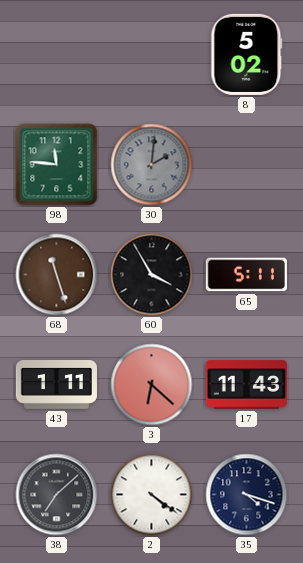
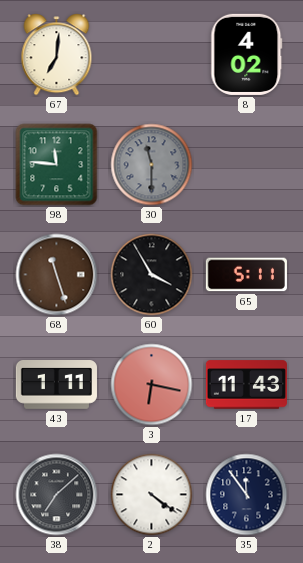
67: none -> 7:01 (57, 55)
8: 5:02 -> 4:02 (247, 54)
30: 2:01 -> 11:30 (152, 165)
3: 6:22 -> 6:17 (152, 385)
35: 4:18 -> 11:54 (247, 495)
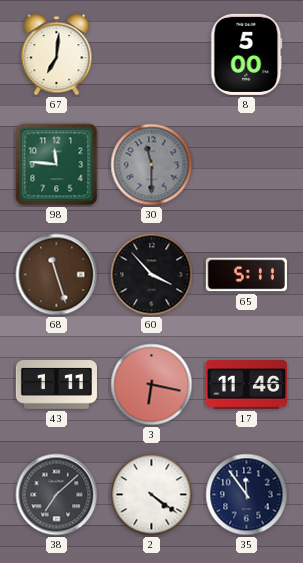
8: 4:02 -> 5:00 (247, 54)
60: 3:55 -> 3:53 (152, 275)
17: 11:43 -> 11:46 (246, 385)
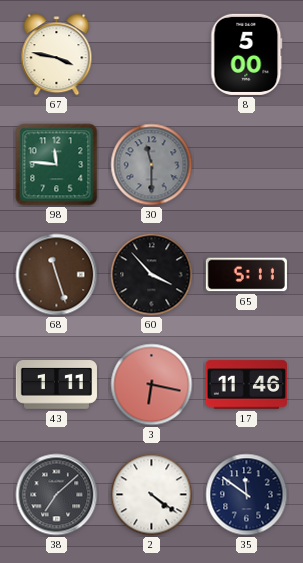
67: 7:01 -> 3:47 (57, 55)
35: 11:54 -> 11:51 (247, 495)
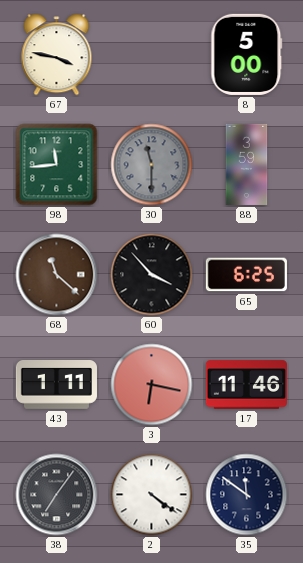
98: 11:46 -> 11:44 (57, 165)
88: none -> 3:59 (247, 164)
68: 11:27 -> 11:22 (57, 275)
65: 5:11 -> 6:25 (246, 275)
38: 7:08 -> 7:06 (57, 495)
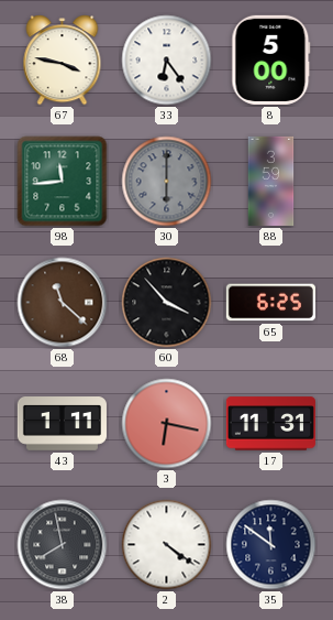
33: none -> 6:24 (167, 61)
30: 11:30 -> 6:00 (167, 182)
17: 11:46 -> 11:31 (270, 424)
38: 7:06 -> 7:58 (63, 545)
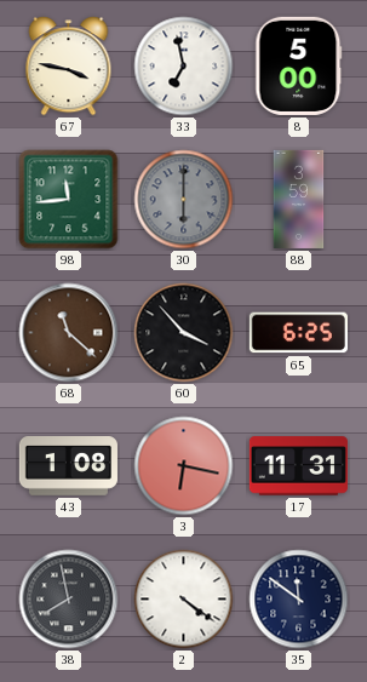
33: 6:24 -> 6:58 (184, 67)
43: 1:11 -> 1:08 (68, 466)
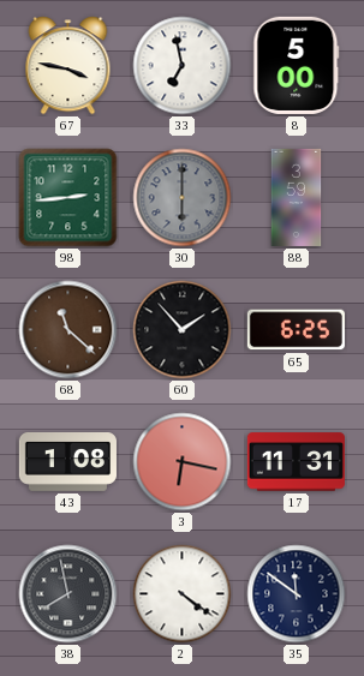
98: 11:44 -> 2:44 (68, 198)
60: 3:53 -> 1:53 (183, 330)
